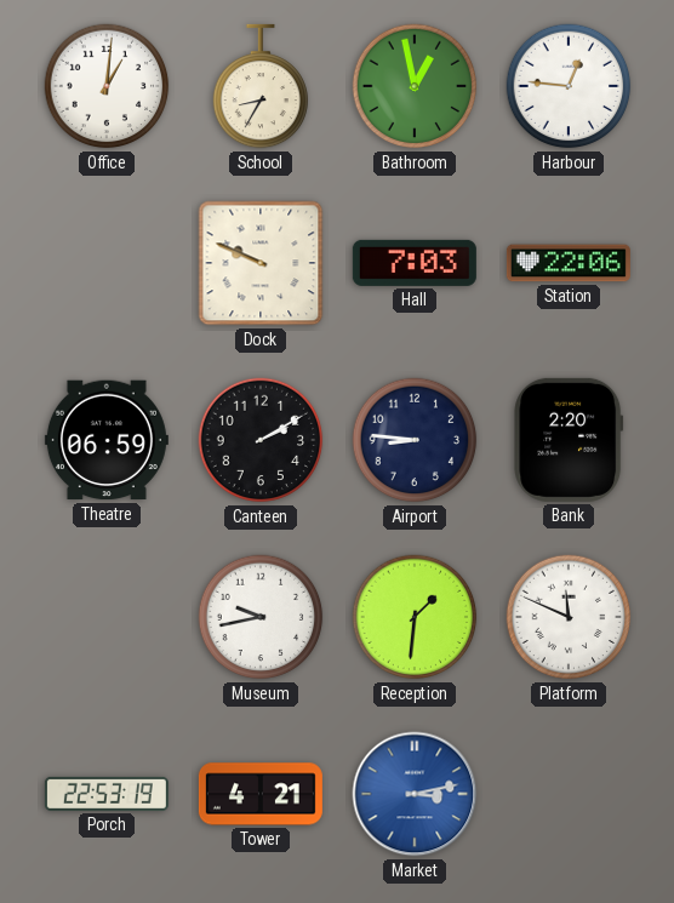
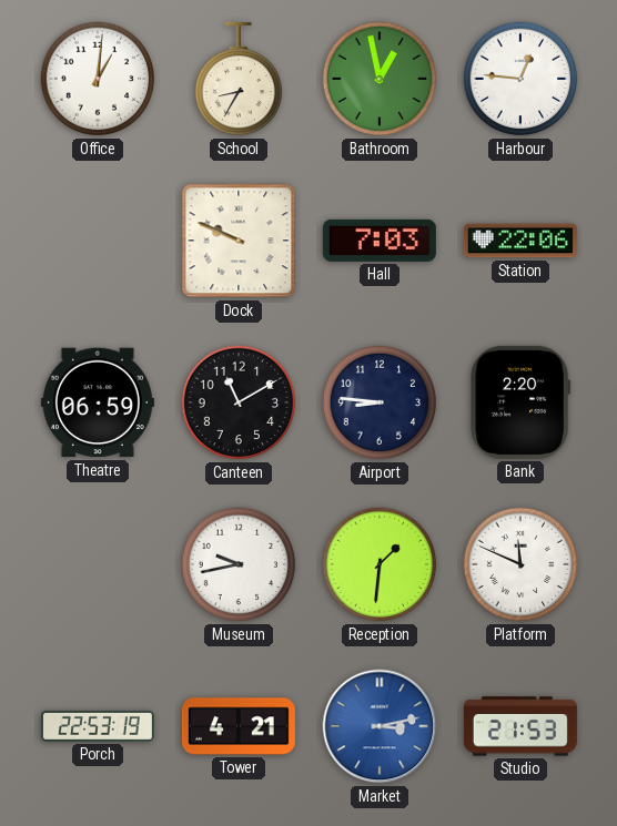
Canteen: 2:10 -> 11:10 (239, 402)
Studio: none -> 21:53 (520, 726)
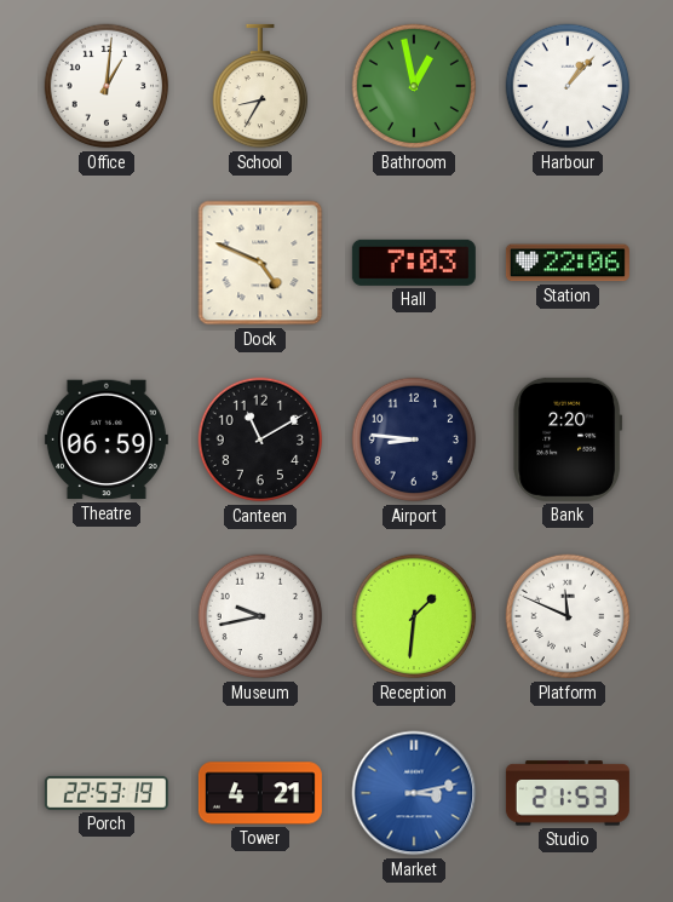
Harbour: 12:46 -> 1:07 (568, 86)
Dock: 9:49 -> 4:49 (260, 263)
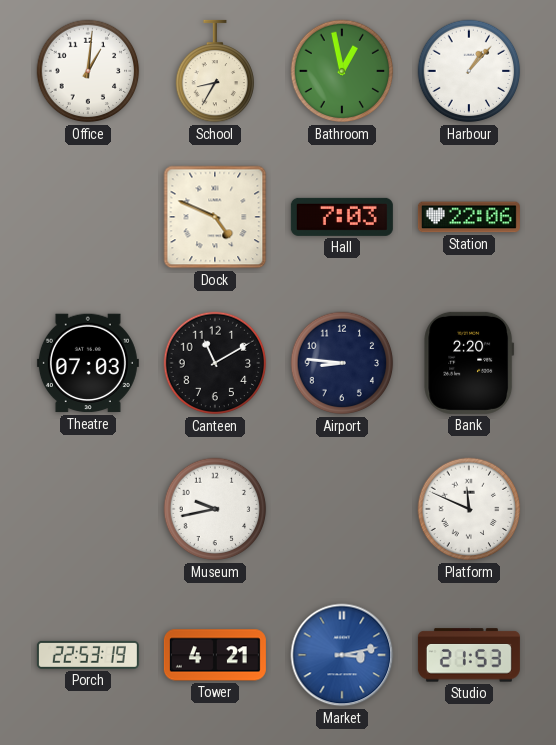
Theatre: 06:59 -> 07:03 (88, 363)
Reception: 1:31 -> none (414, 616)
